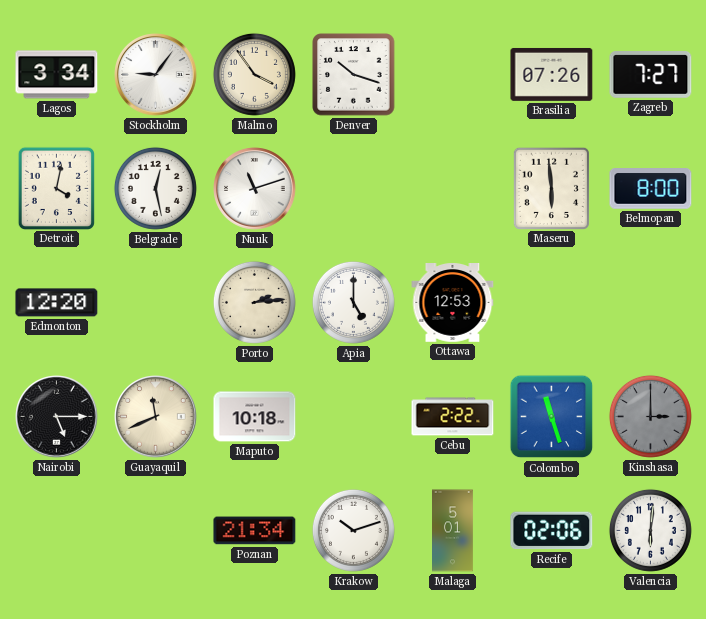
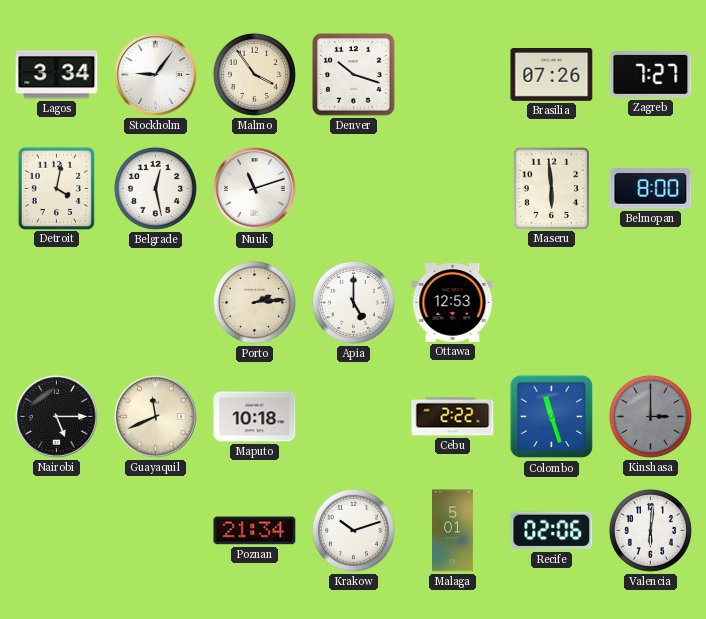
Edmonton: 12:20 -> none (57, 303)
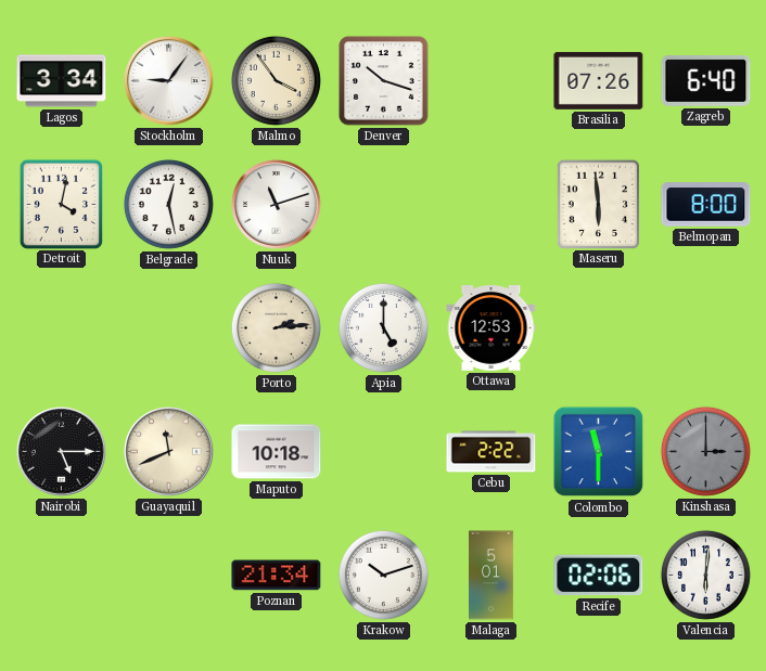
Zagreb: 7:27 -> 6:40 (706, 81)
Colombo: 11:27 -> 11:30 (599, 452)
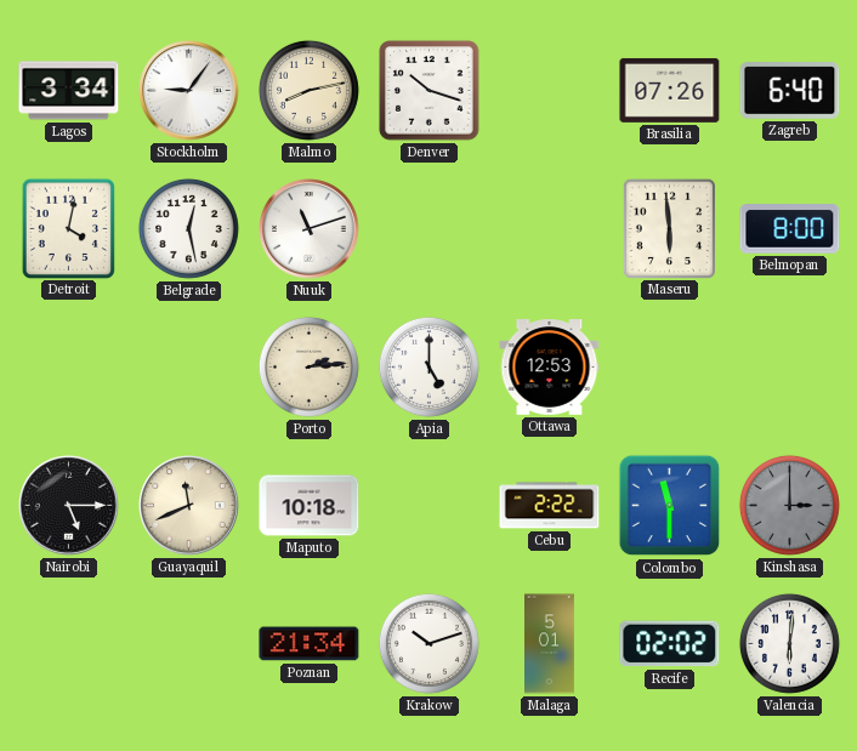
Malmo: 3:54 -> 8:13 (308, 90)
Recife: 02:06 -> 02:02 (670, 644)
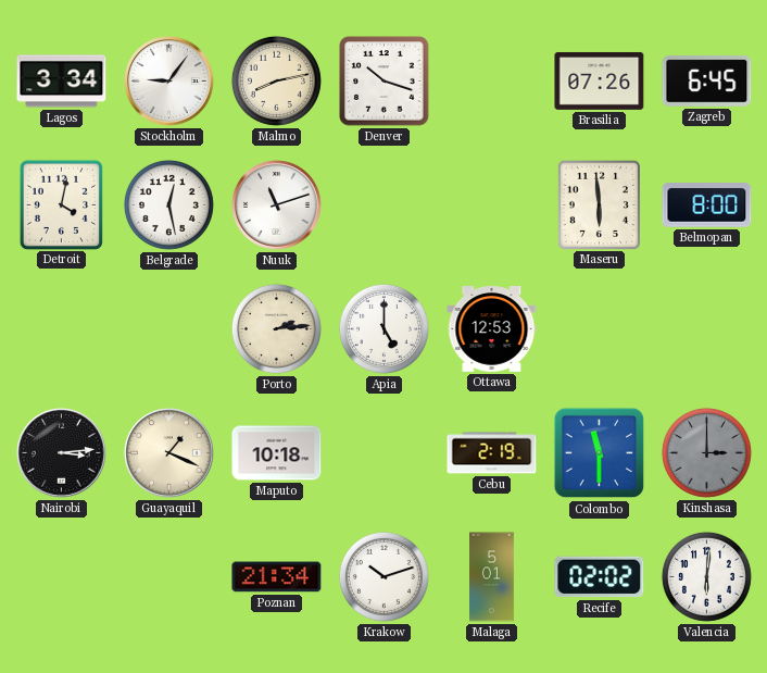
Zagreb: 6:40 -> 6:45 (707, 82)
Nairobi: 5:15 -> 3:14 (62, 453)
Guayaquil: 11:41 -> 1:19 (169, 453)
Cebu: 2:22 -> 2:19 (492, 453)
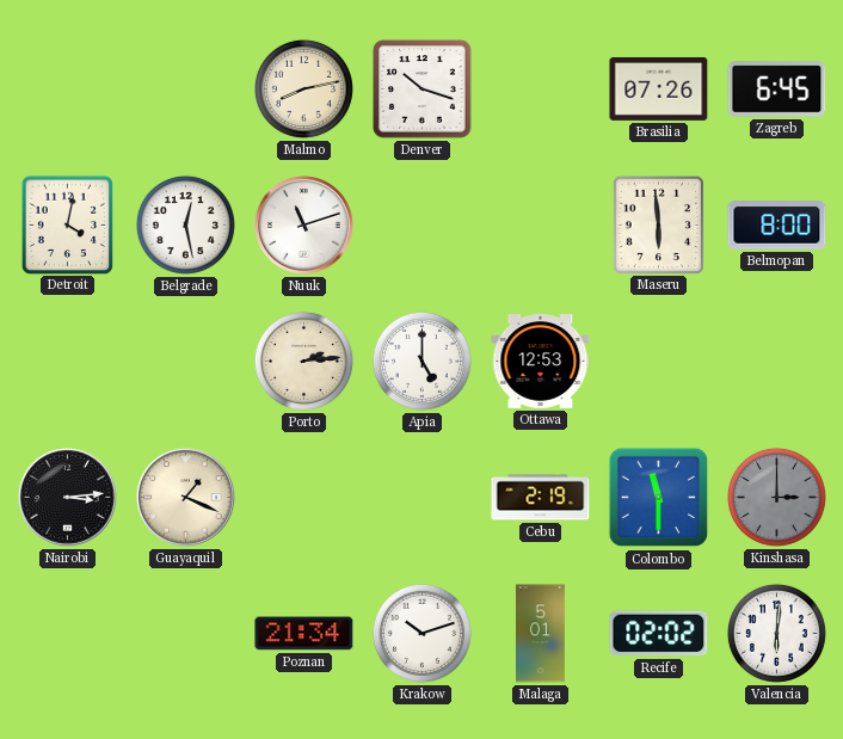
Lagos: 3:34 -> none (62, 82)
Stockholm: 9:06 -> none (169, 82)
Maputo: 10:18 -> none (277, 453)
